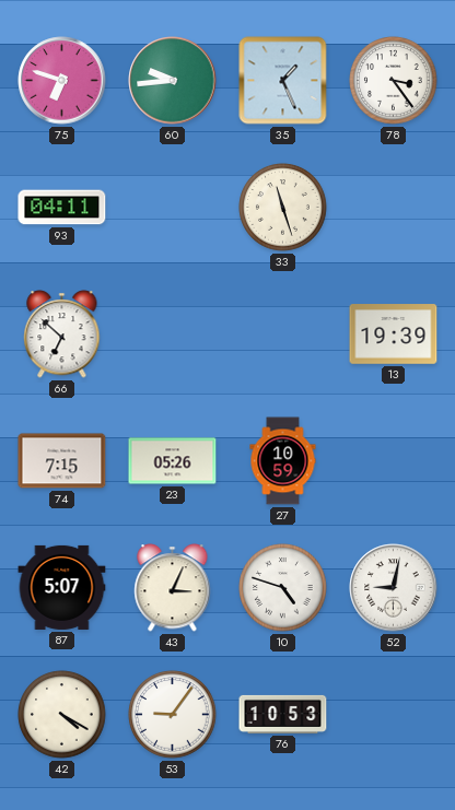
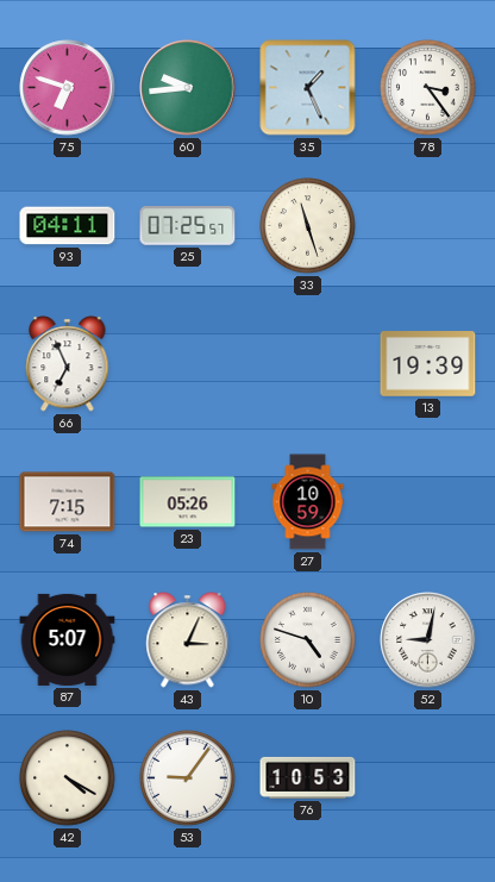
25: none -> 07:25 (188, 226)
66: 6:52 -> 6:56 (68, 364)
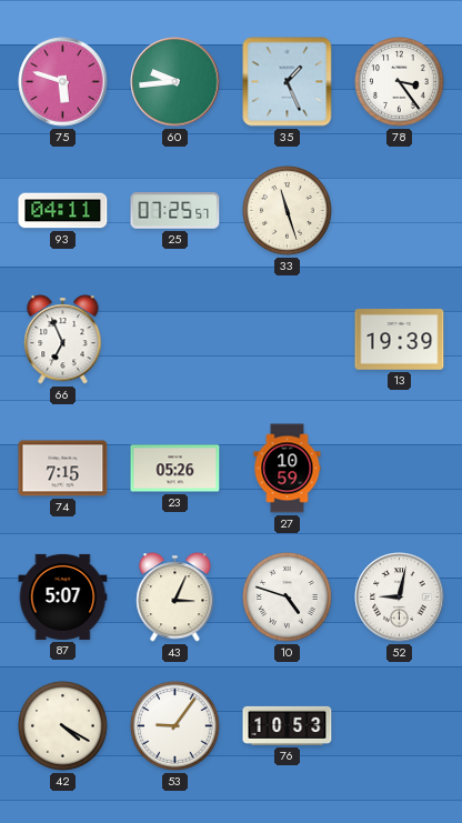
75: 6:48 -> 5:48 (63, 82)
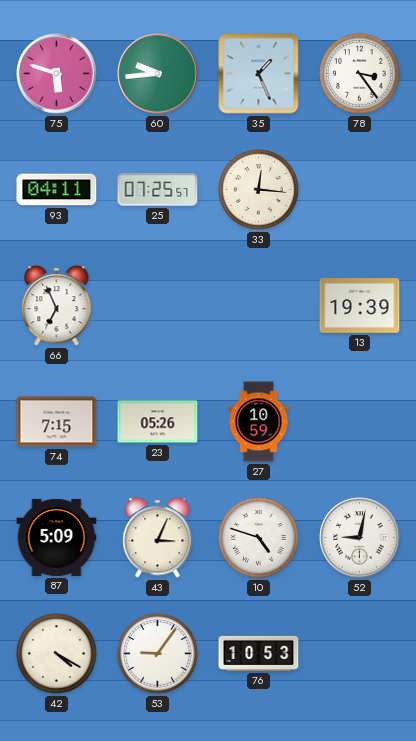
33: 11:27 -> 12:16 (259, 190)
87: 5:07 -> 5:09 (57, 537)
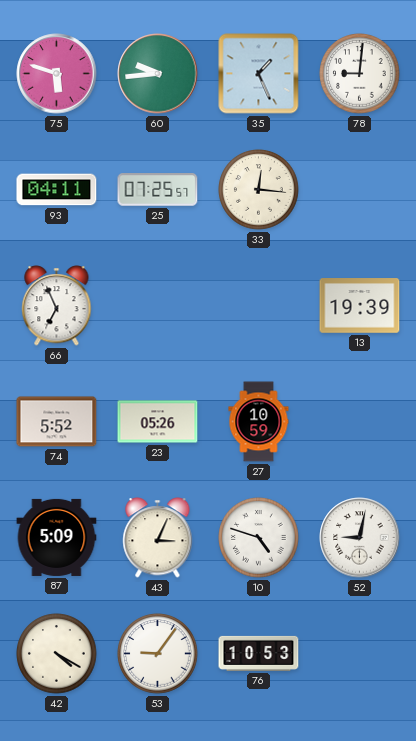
78: 3:24 -> 9:01 (360, 74)
74: 7:15 -> 5:52 (57, 422)
